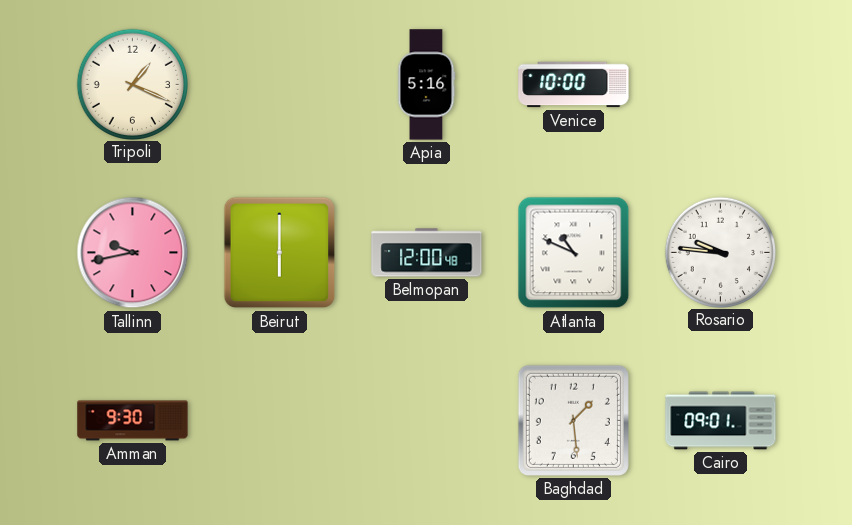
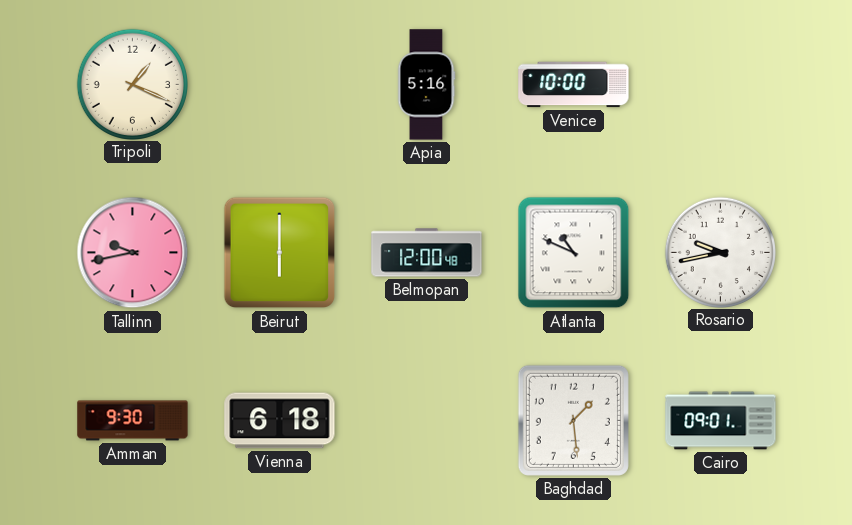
Rosario: 9:46 -> 9:43 (720, 252)
Vienna: none -> 6:18 (280, 421)
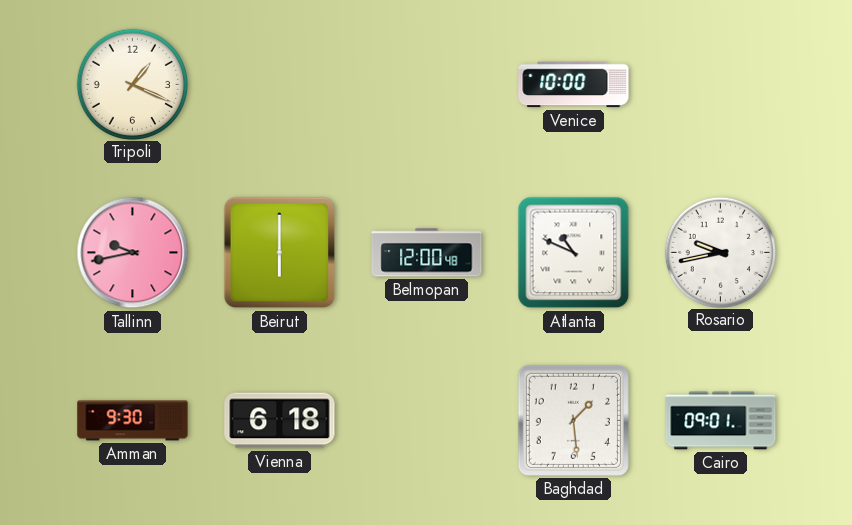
Apia: 5:16 -> none (426, 85)
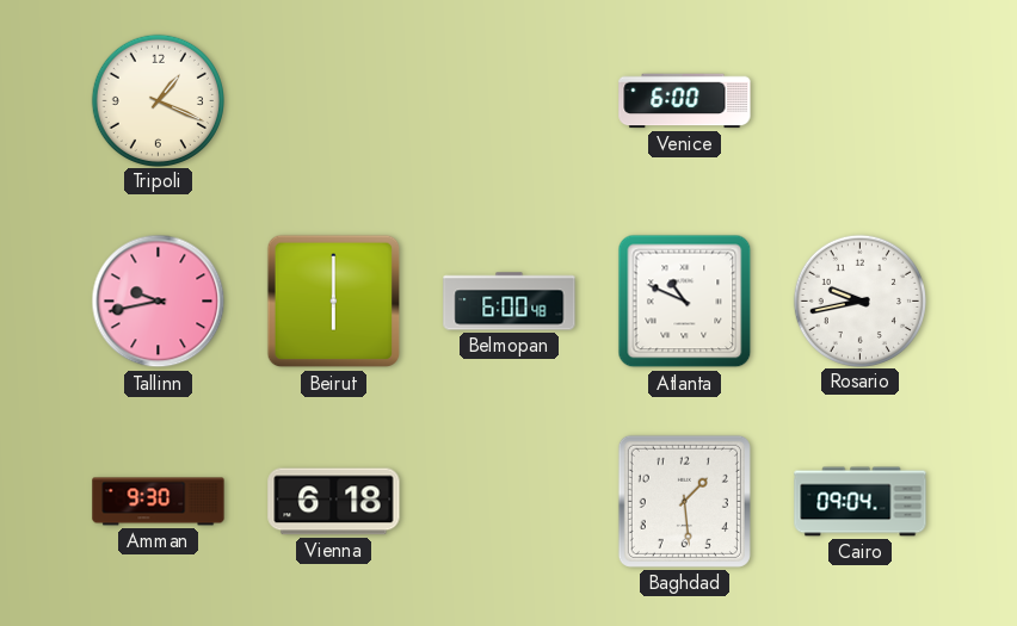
Venice: 10:00 -> 6:00 (685, 101)
Belmopan: 12:00 -> 6:00 (510, 302)
Cairo: 09:01 -> 09:04 (861, 502)
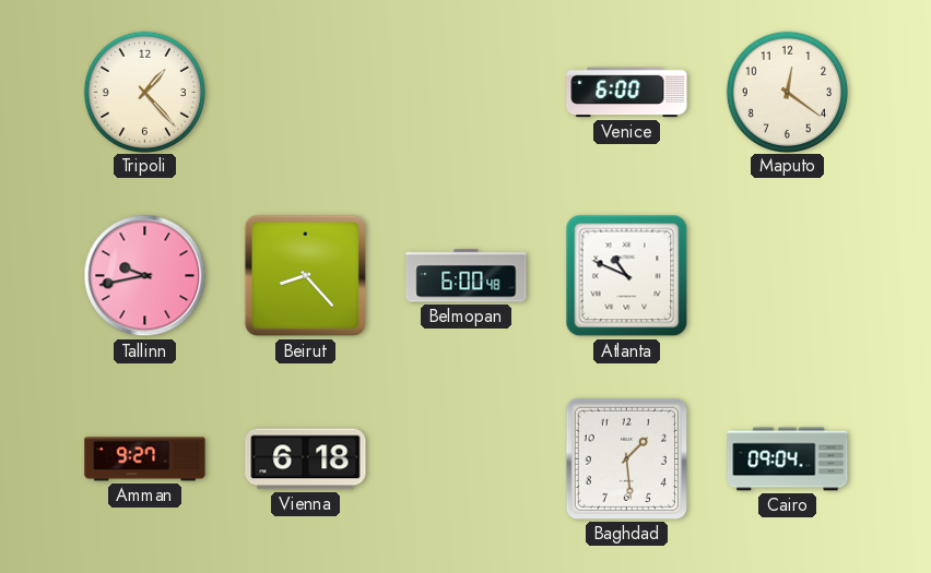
Tripoli: 1:19 -> 1:23 (144, 92)
Maputo: none -> 12:21 (787, 92)
Beirut: 6:00 -> 8:23 (306, 276)
Rosario: 9:43 -> none (859, 300)
Amman: 9:30 -> 9:27 (145, 459)
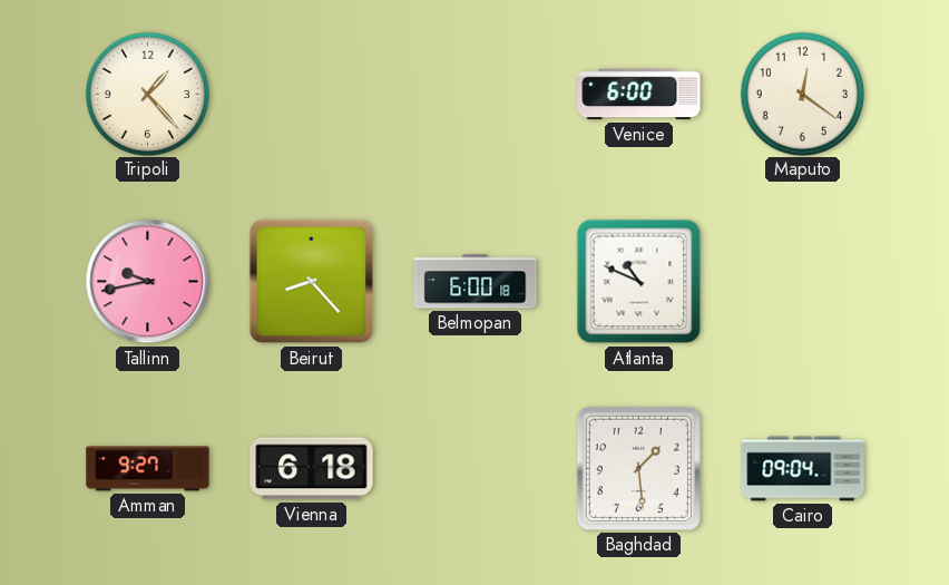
Belmopan: 6:00:48 -> 6:00:18 (476, 282)
